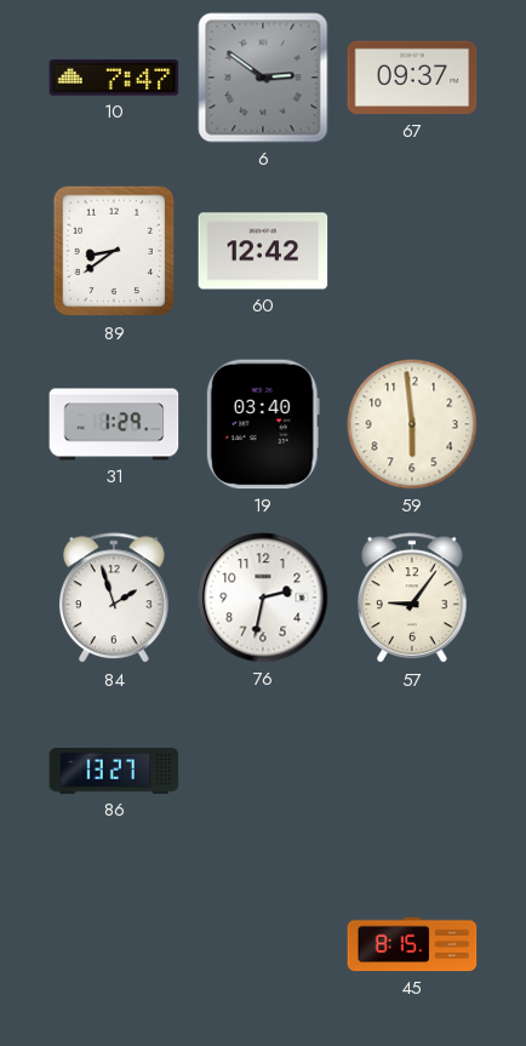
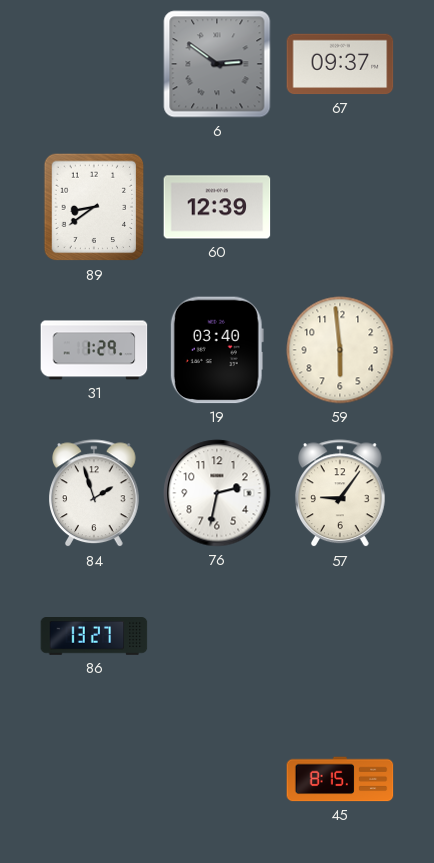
10: 7:47 -> none (114, 78)
60: 12:42 -> 12:39 (217, 207)
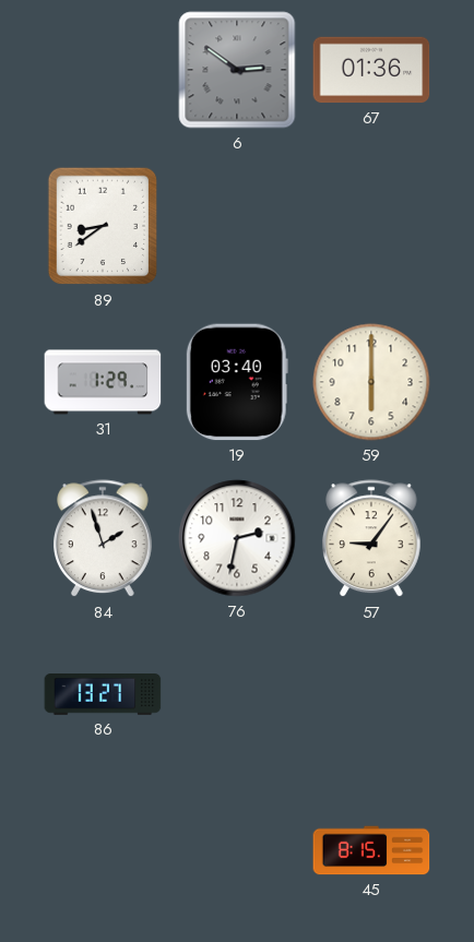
67: 09:37 -> 01:36 (371, 70)
60: 12:39 -> none (217, 207)
59: 5:59 -> 6:00 (371, 382)
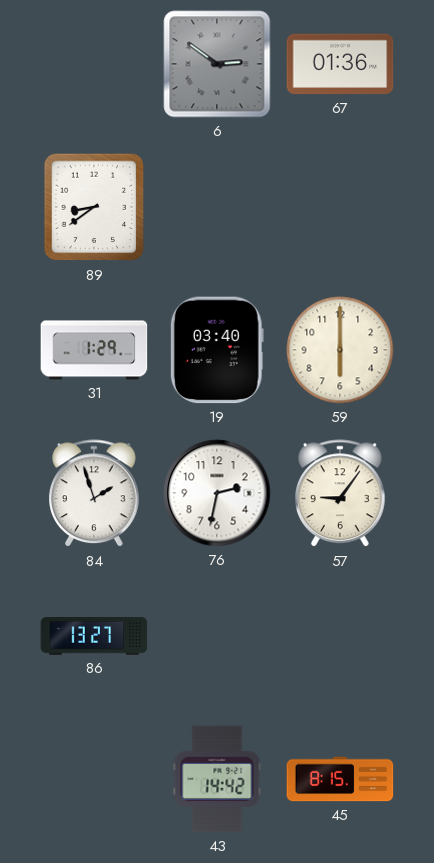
43: none -> 14:42 (217, 779)
